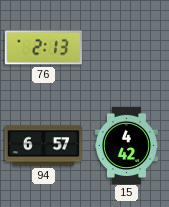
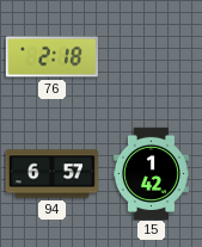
76: 2:13 -> 2:18 (51, 57)
15: 4:42 -> 1:42 (151, 173)
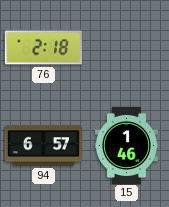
15: 1:42 -> 1:46 (126, 145)
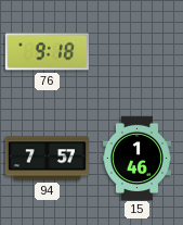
76: 2:18 -> 9:18 (47, 52)
94: 6:57 -> 7:57 (47, 159)
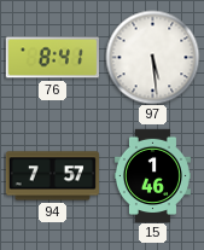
76: 9:18 -> 8:41 (52, 58)
97: none -> 5:29 (152, 57)
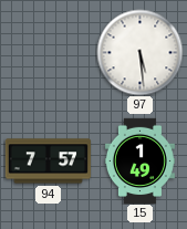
76: 8:41 -> none (52, 58)
15: 1:46 -> 1:49 (139, 160)
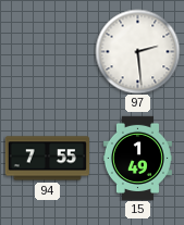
97: 5:29 -> 2:29 (137, 51)
94: 7:57 -> 7:55 (47, 159)
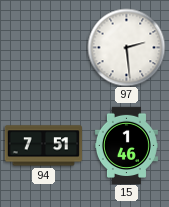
94: 7:55 -> 7:51 (43, 146)
15: 1:49 -> 1:46 (126, 145)
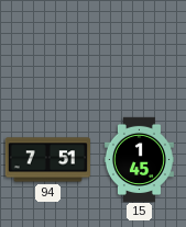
97: 2:29 -> none (126, 47)
15: 1:46 -> 1:45 (139, 159)
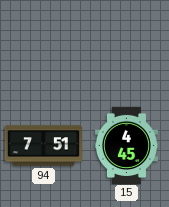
15: 1:45 -> 4:45 (126, 145)
